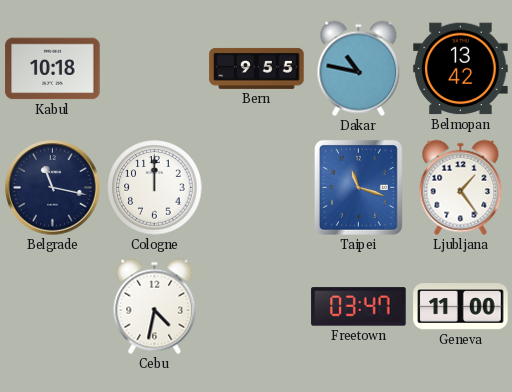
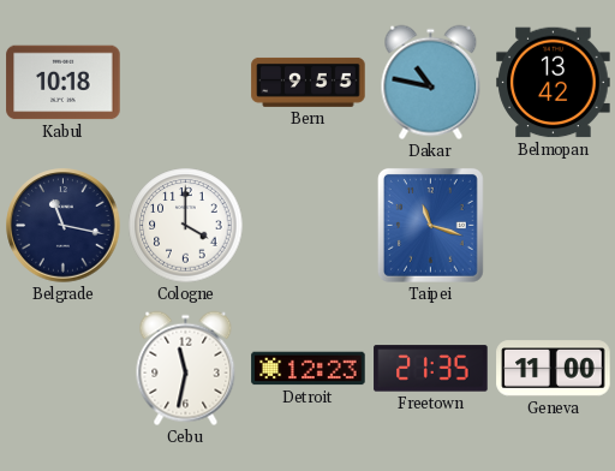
Cologne: 12:00 -> 4:00 (186, 226)
Ljubljana: 1:24 -> none (461, 188)
Cebu: 4:32 -> 11:32 (186, 369)
Detroit: none -> 12:23 (309, 369)
Freetown: 03:47 -> 21:35 (431, 369)
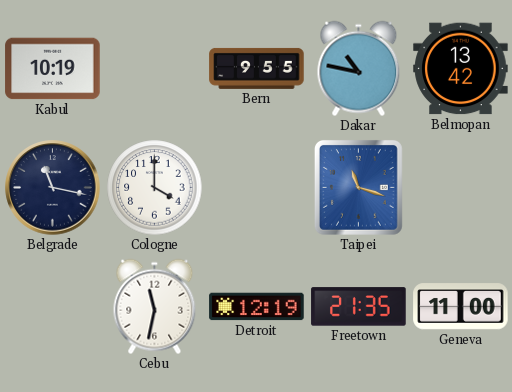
Kabul: 10:18 -> 10:19 (53, 69)
Detroit: 12:23 -> 12:19 (257, 307)
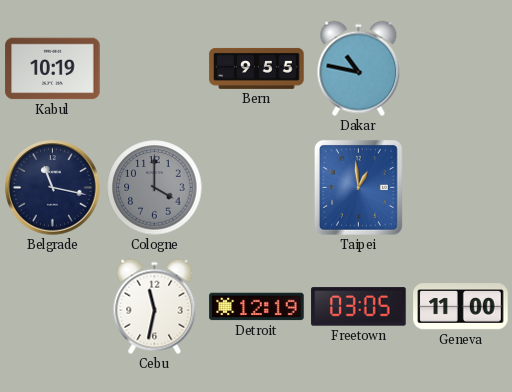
Belmopan: 13:42 -> none (461, 69)
Cologne dial: white -> grey (155, 188)
Taipei: 11:18 -> 12:59 (358, 187)
Freetown: 21:35 -> 03:05 (359, 307)
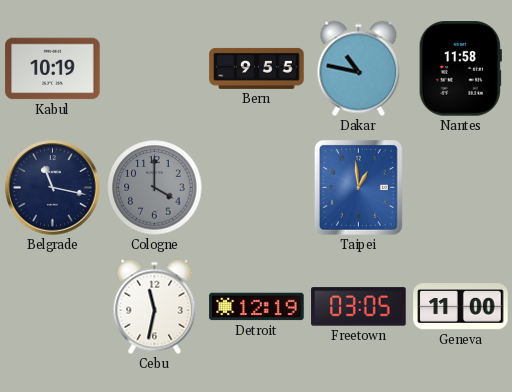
Nantes: none -> 11:58 (460, 69)
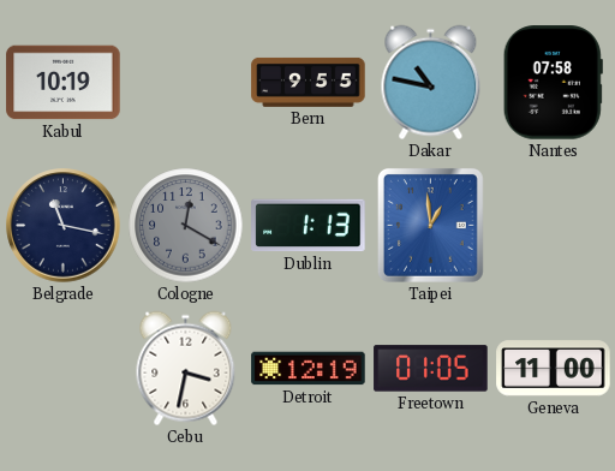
Nantes: 11:58 -> 07:58 (553, 83)
Cologne: 4:00 -> 12:20 (186, 226)
Dublin: none -> 1:13 (309, 226)
Cebu: 11:32 -> 3:32 (186, 369)
Freetown: 03:05 -> 01:05 (431, 369)
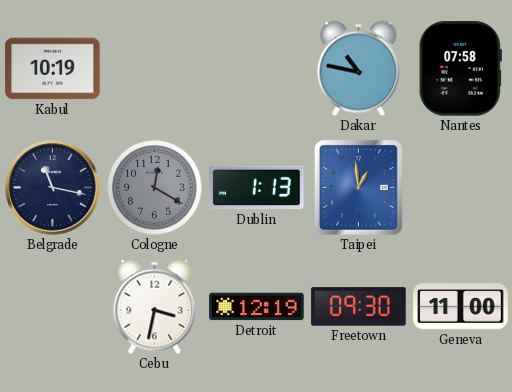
Bern: 9:55 -> none (309, 82)
Freetown: 01:05 -> 09:30 (359, 307)
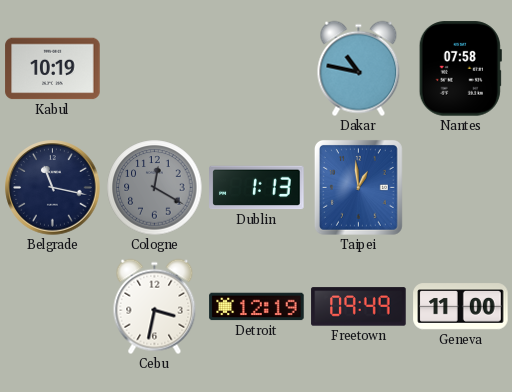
Freetown: 09:30 -> 09:49 (359, 307)
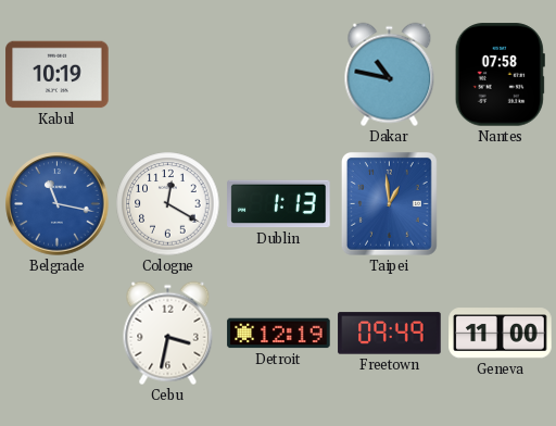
Belgrade dial: navy -> blue (58, 204)
Cologne dial: grey -> white (168, 204)
